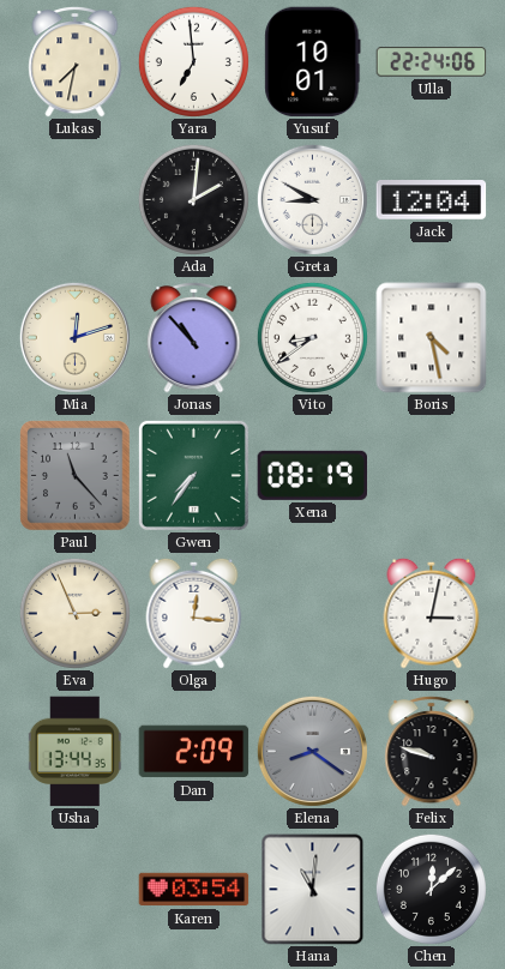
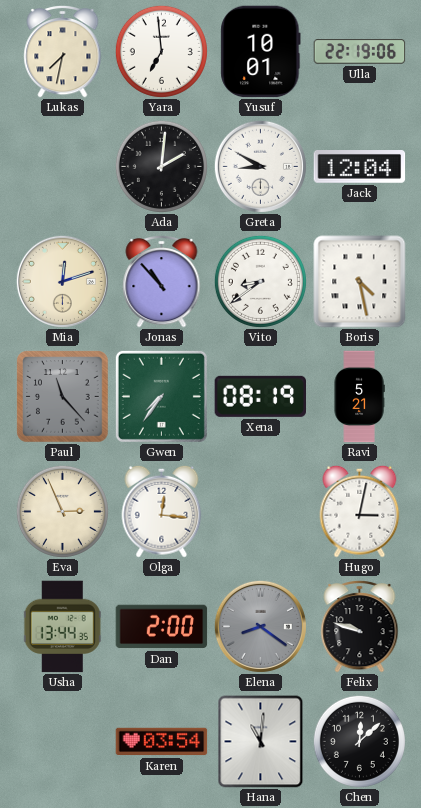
Ulla: 22:24 -> 22:19 (360, 52)
Ravi: none -> 5:21 (359, 397)
Dan: 2:09 -> 2:00 (162, 627)
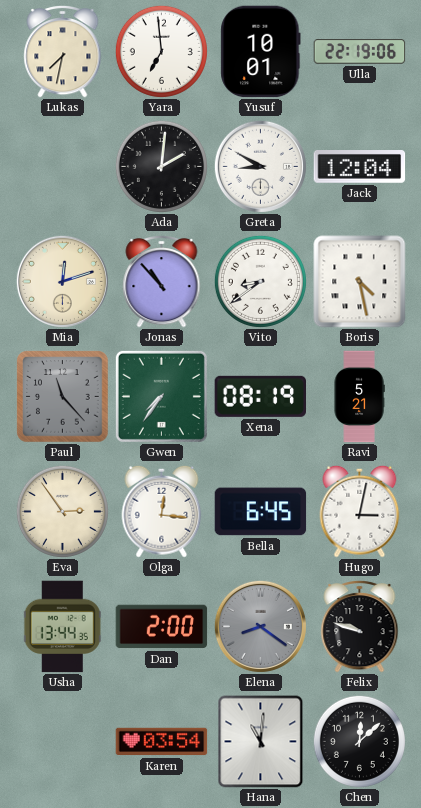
Eva: 2:56 -> 2:54 (62, 511)
Bella: none -> 6:45 (261, 512)
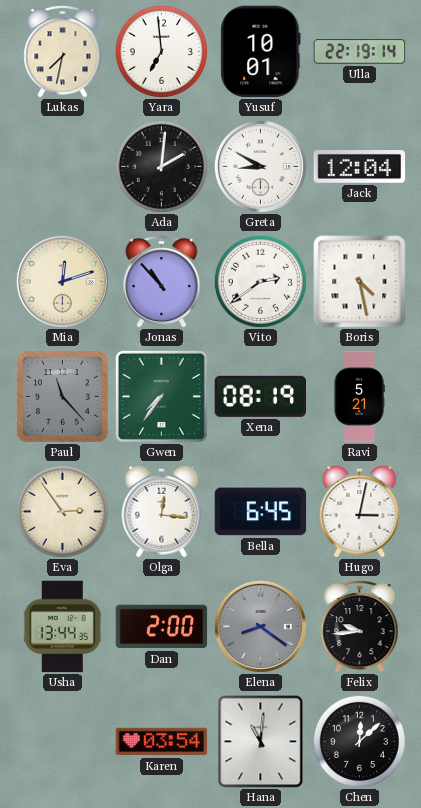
Ulla: 22:19:06 -> 22:19:14 (360, 52)
Vito: 8:39 -> 2:39 (260, 281)
Felix: 9:48 -> 9:44 (360, 626)
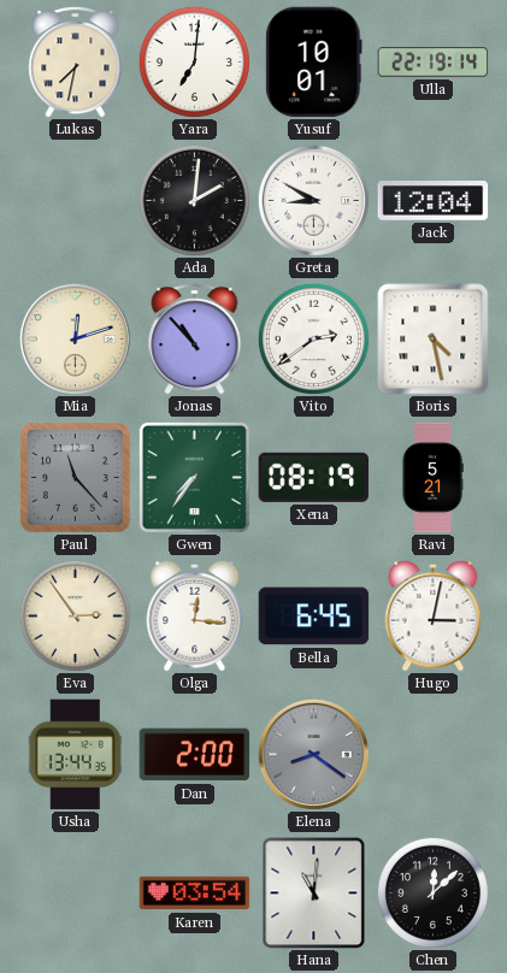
Yara: 6:59 -> 7:01 (194, 61)
Felix: 9:44 -> none (360, 626)
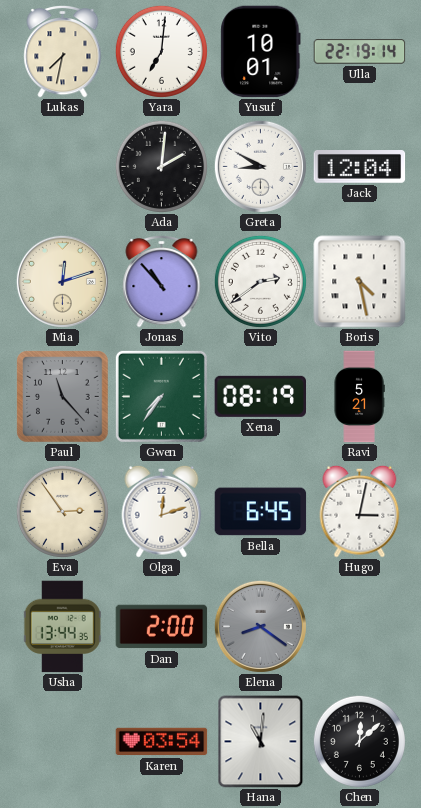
Olga: 12:16 -> 12:12 (162, 511)
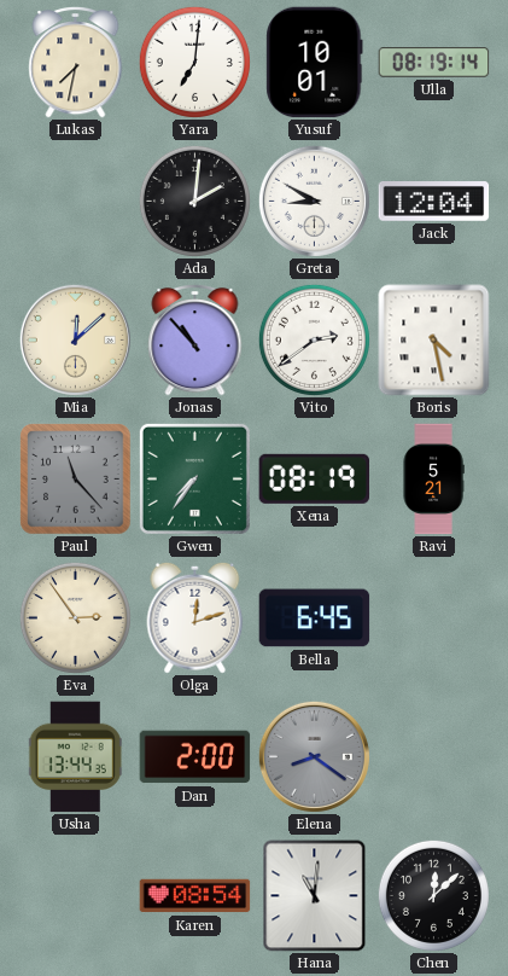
Ulla: 22:19 -> 08:19 (434, 63)
Mia: 12:12 -> 12:08 (75, 339)
Hugo: 3:02 -> none (360, 511)
Karen: 03:54 -> 08:54 (195, 896)
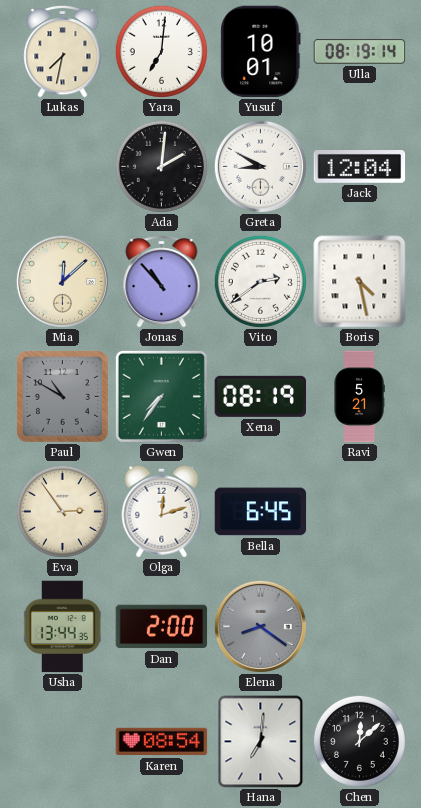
Paul: 11:23 -> 10:50 (63, 397)
Hana: 11:01 -> 7:01 (261, 742)
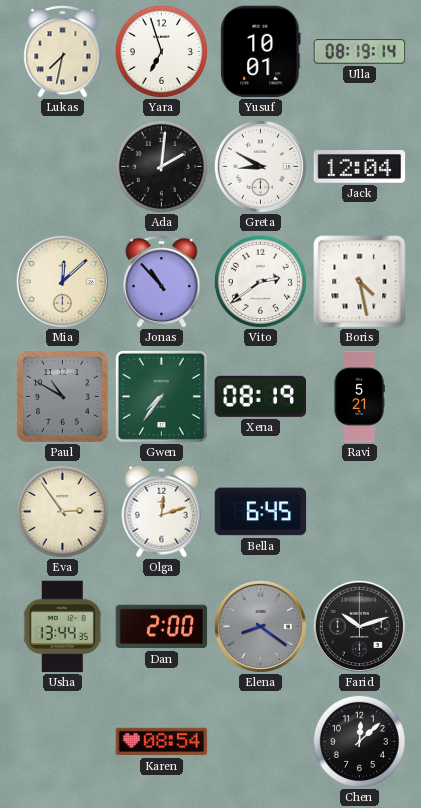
Yara: 7:01 -> 6:57 (161, 51)
Farid: none -> 10:12 (359, 626)
Hana: 7:01 -> none (261, 742)
